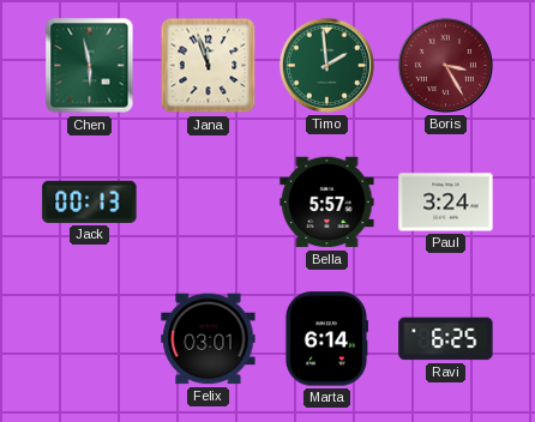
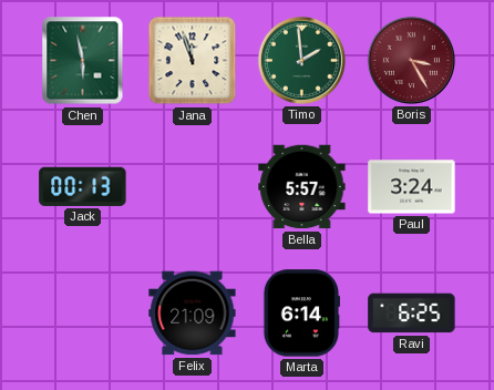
Felix: 03:01 -> 21:09 (193, 314)
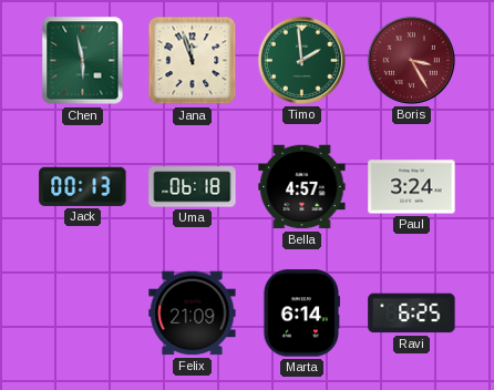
Uma: none -> 06:18 (193, 187)
Bella: 5:57 -> 4:57 (302, 187)
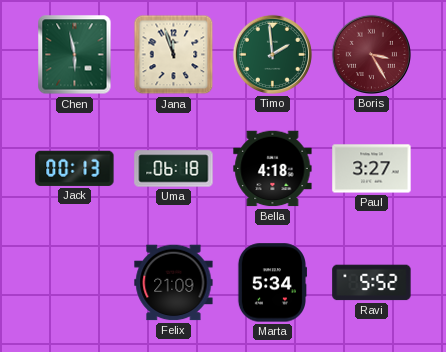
Bella: 4:57 -> 4:18 (273, 169)
Paul: 3:24 -> 3:27 (372, 169)
Marta: 6:14 -> 5:34 (271, 283)
Ravi: 6:25 -> 5:52 (372, 283)
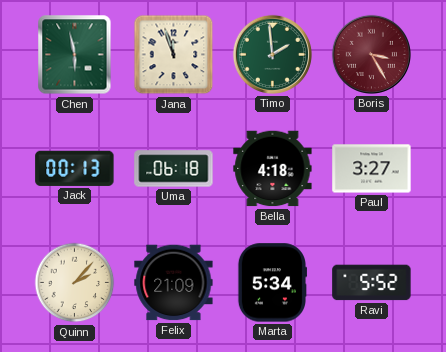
Quinn: none -> 2:07 (75, 283)
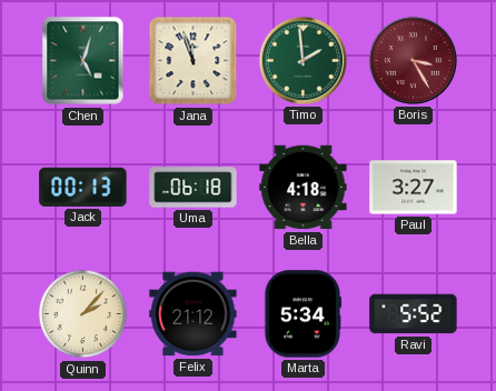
Chen: 5:58 -> 5:03 (83, 61)
Felix: 21:09 -> 21:12 (194, 314)
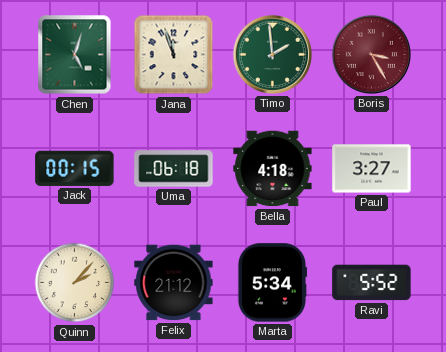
Jack: 00:13 -> 00:15 (75, 168)
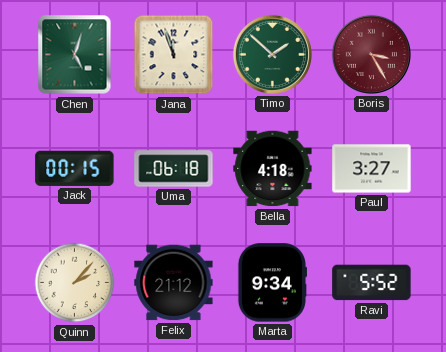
Timo: 1:59 -> 1:52 (272, 54)
Marta: 5:34 -> 9:34 (271, 283)
